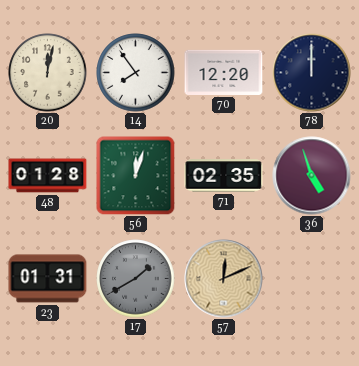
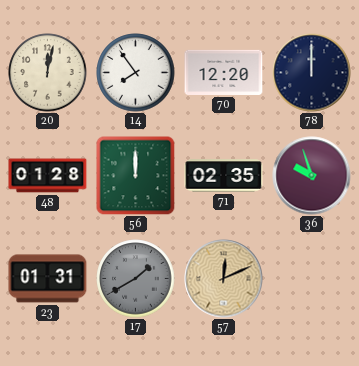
56: 12:03 -> 12:00 (136, 176)
36: 4:57 -> 9:57 (312, 176)
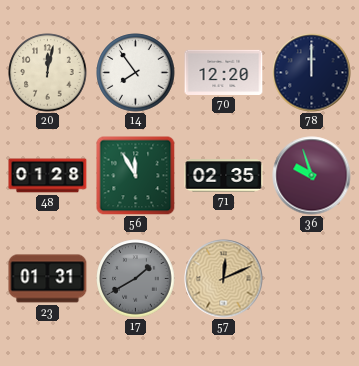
56: 12:00 -> 11:55 (136, 176)
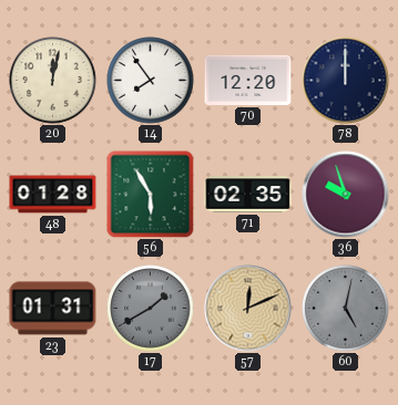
56: 11:55 -> 5:55 (151, 195)
60: none -> 5:02 (346, 309)
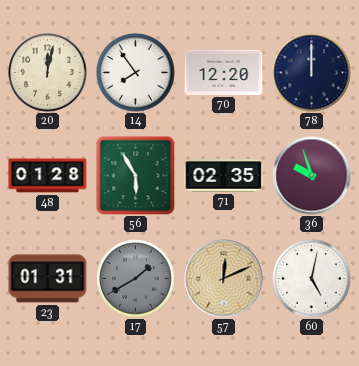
60 dial: grey -> white (312, 279)
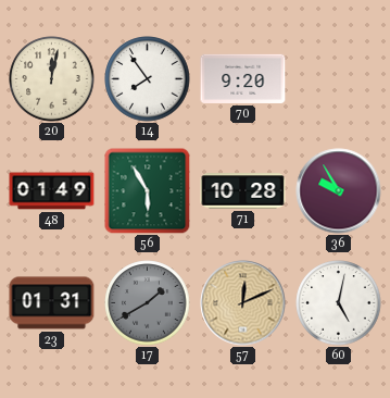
70: 12:20 -> 9:20 (243, 78)
78: 12:00 -> none (312, 73)
48: 01:28 -> 01:49 (52, 191)
71: 02:35 -> 10:28 (243, 191)
36: 9:57 -> 9:55 (339, 191)
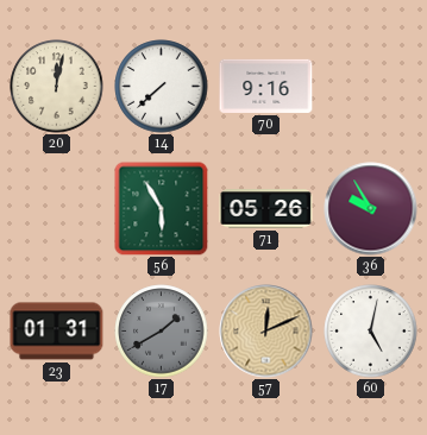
14: 7:54 -> 7:38 (162, 87)
70: 9:20 -> 9:16 (266, 86)
48: 01:49 -> none (52, 191)
71: 10:28 -> 05:26 (266, 209)
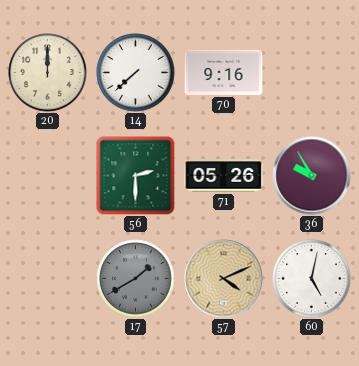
20: 12:02 -> 12:00 (48, 73)
56: 5:55 -> 2:30 (136, 176)
23: 01:31 -> none (57, 332)
57: 12:11 -> 4:11 (224, 279)
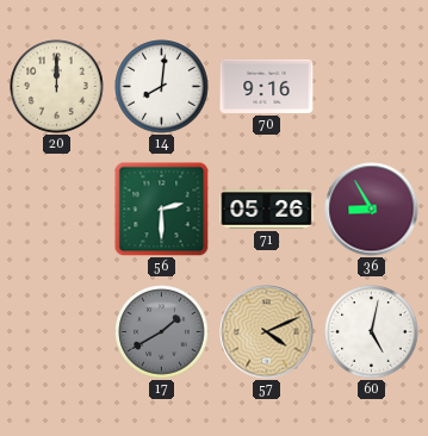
14: 7:38 -> 8:01 (162, 87)
36: 9:55 -> 8:55 (372, 210)
